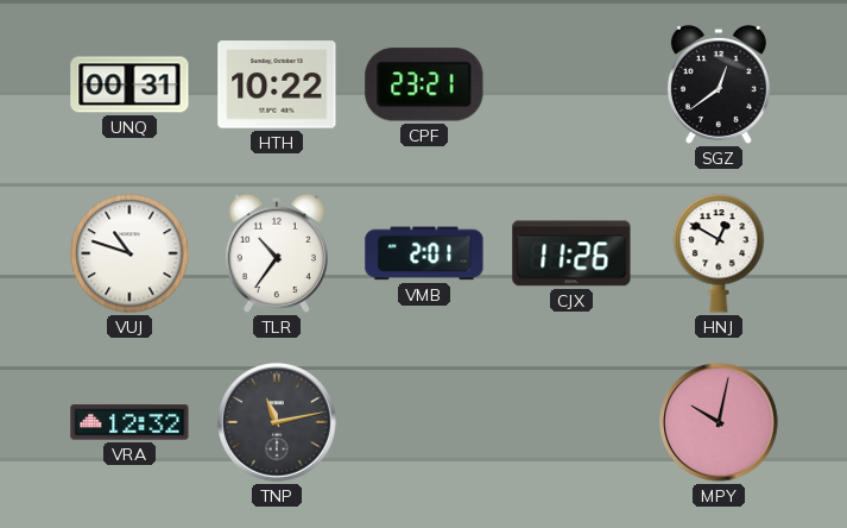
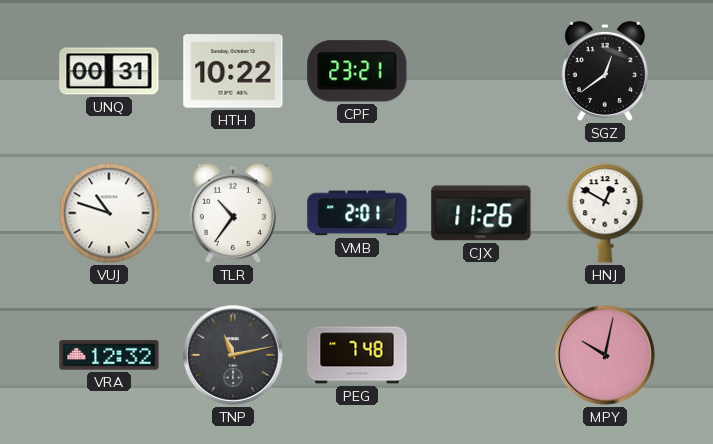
PEG: none -> 7:48 (357, 355)
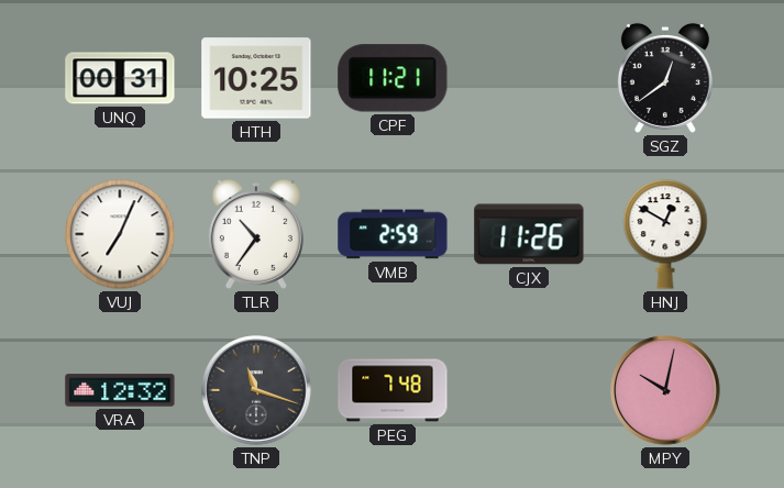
HTH: 10:22 -> 10:25 (256, 78)
CPF: 23:21 -> 11:21 (393, 78)
VUJ: 10:48 -> 7:04 (120, 234)
VMB: 2:01 -> 2:59 (393, 234)
TNP: 11:13 -> 11:18 (256, 390)
